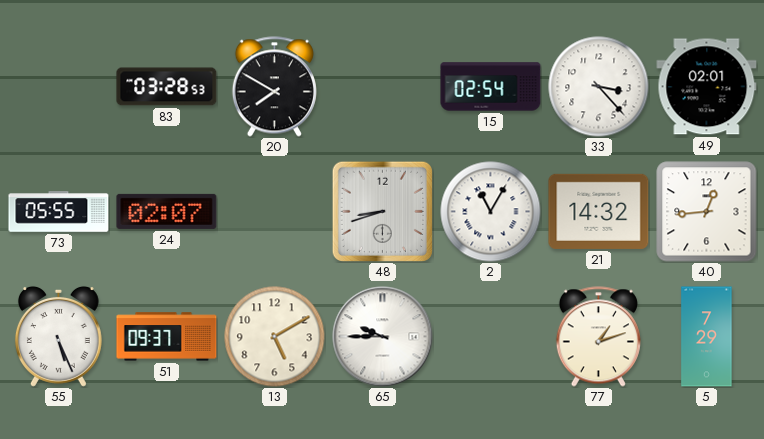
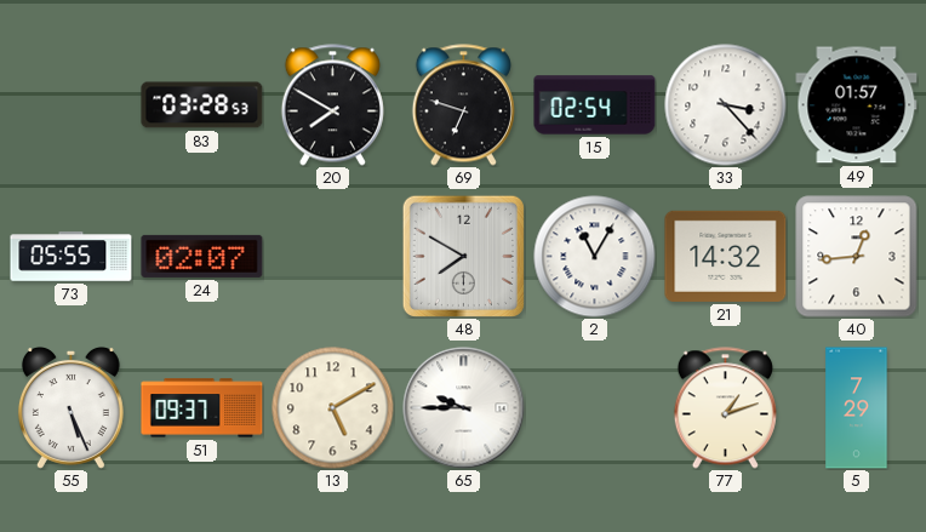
69: none -> 6:48 (463, 105)
49: 02:01 -> 01:57 (857, 105)
48: 8:42 -> 7:50 (463, 256)
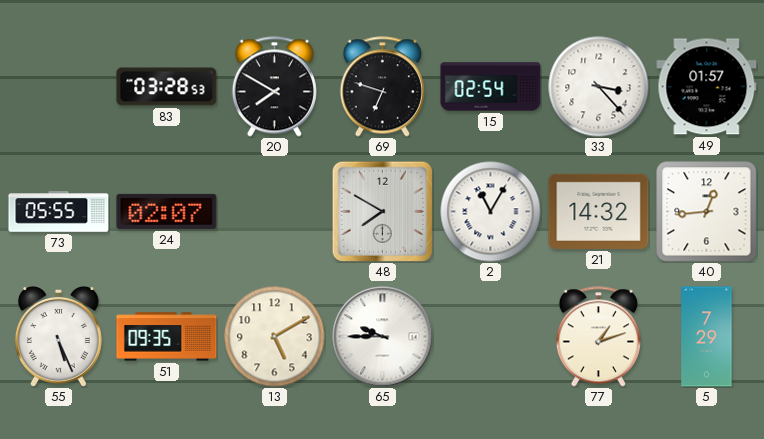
51: 09:37 -> 09:35 (167, 337)
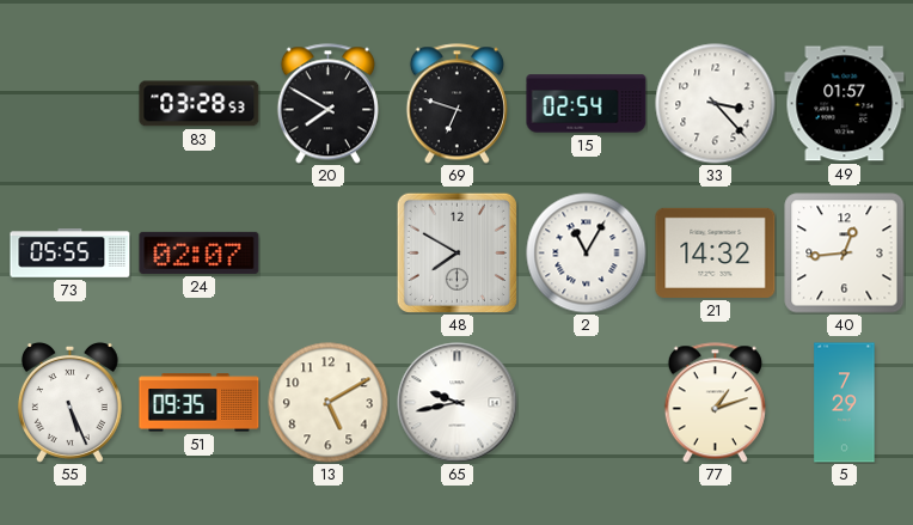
65: 9:45 -> 9:43 (458, 403)
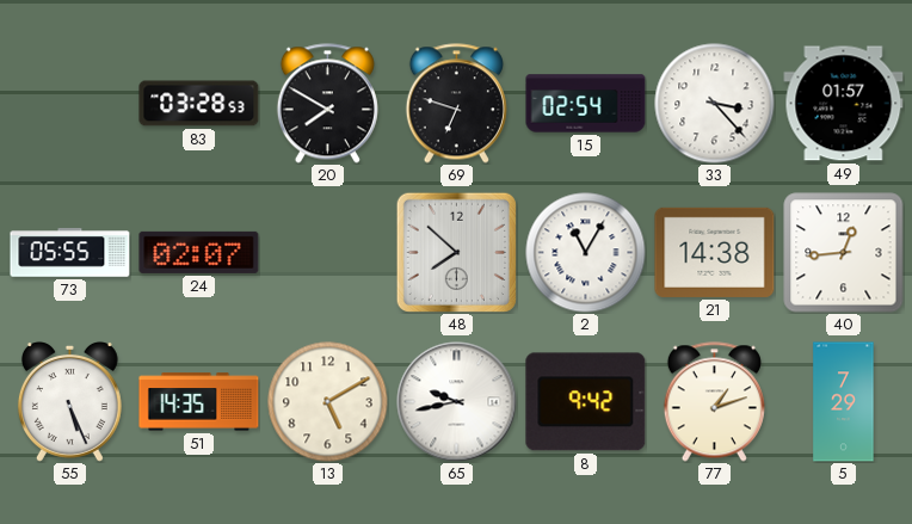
48: 7:50 -> 7:52 (456, 252)
21: 14:32 -> 14:38 (715, 252)
51: 09:35 -> 14:35 (199, 402)
8: none -> 9:42 (586, 402)
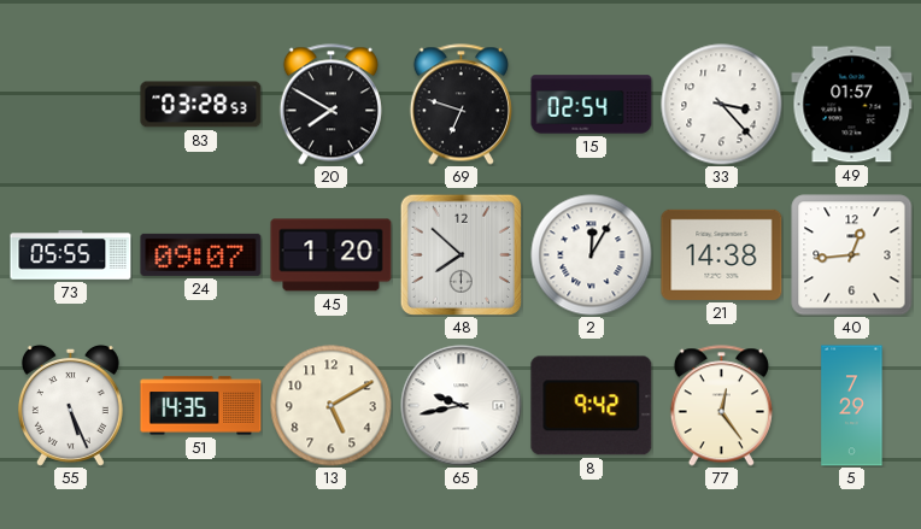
24: 02:07 -> 09:07 (201, 254)
45: none -> 1:20 (332, 255)
2: 11:05 -> 12:05 (592, 255)
77: 1:12 -> 12:24 (721, 406)
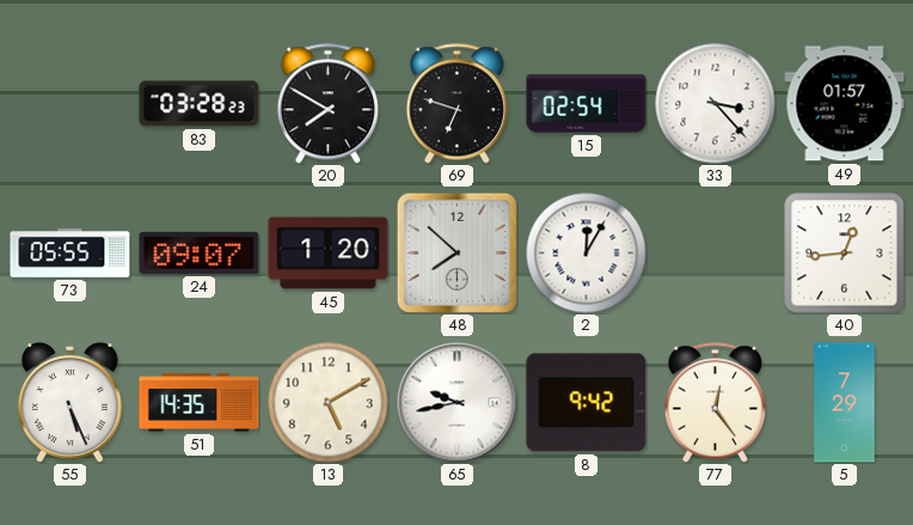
83: 03:28:53 -> 03:28:23 (200, 104)
21: 14:38 -> none (722, 254)
